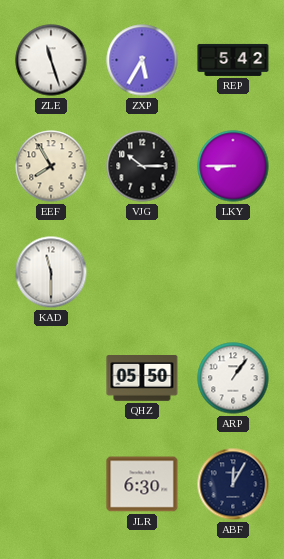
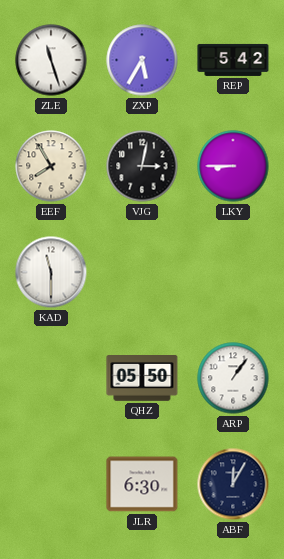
VJG: 10:15 -> 3:02 (142, 166)
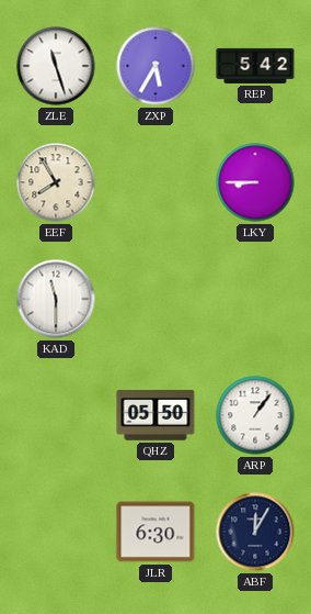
VJG: 3:02 -> none (142, 166)
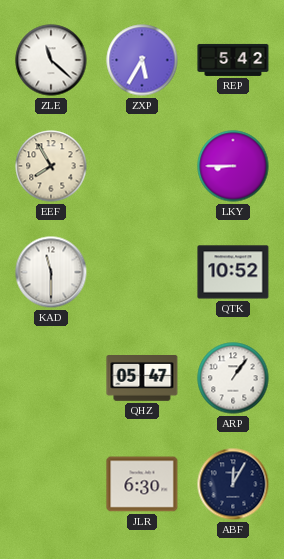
ZLE: 11:27 -> 11:22 (51, 60)
QTK: none -> 10:52 (233, 272)
QHZ: 05:50 -> 05:47 (142, 379)
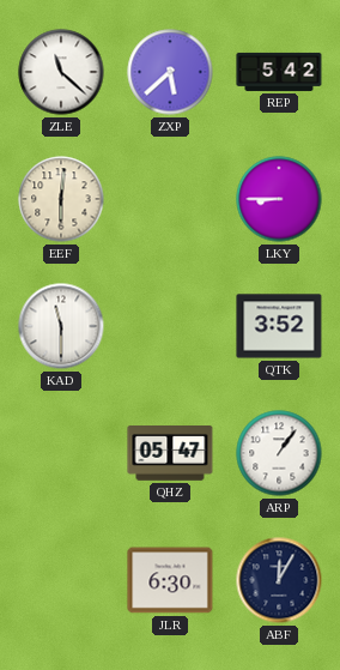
ZXP: 5:35 -> 5:38 (170, 72)
EEF: 7:55 -> 6:01 (61, 199)
QTK: 10:52 -> 3:52 (279, 326)
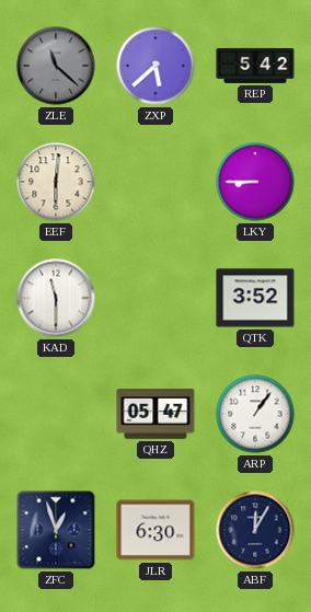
ZLE dial: white -> grey (56, 66)
ZFC: none -> 12:57 (56, 530)
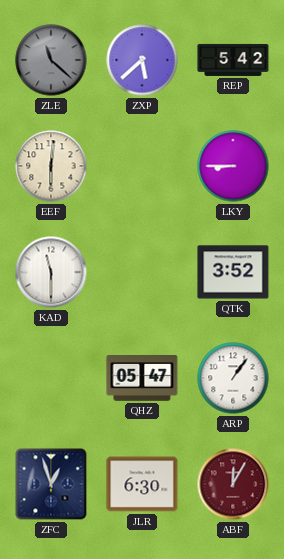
ABF dial: navy -> burgundy (233, 484)
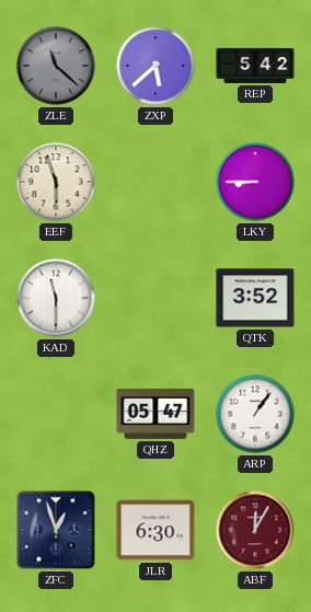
EEF: 6:01 -> 5:57 (56, 182)
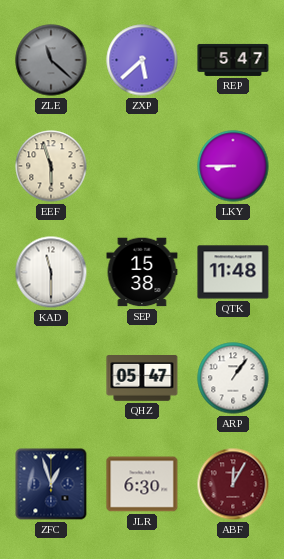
REP: 5:42 -> 5:47 (233, 60)
SEP: none -> 15:38 (142, 272)
QTK: 3:52 -> 11:48 (233, 272)
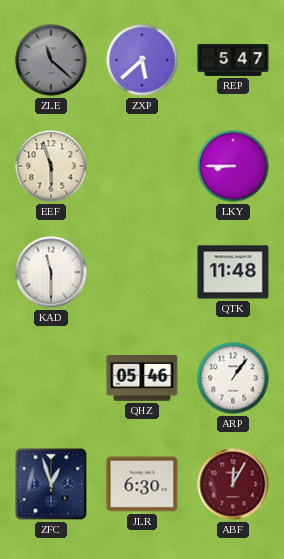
SEP: 15:38 -> none (142, 272)
QHZ: 05:47 -> 05:46 (142, 379)
